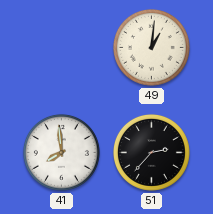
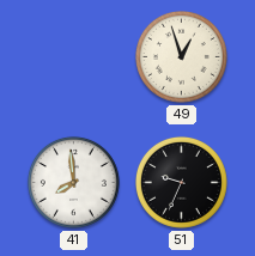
49: 1:01 -> 12:57 (181, 56)
51: 2:37 -> 9:34 (181, 182)
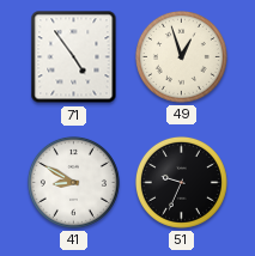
71: none -> 4:54 (74, 57)
41: 7:59 -> 8:50 (73, 182)
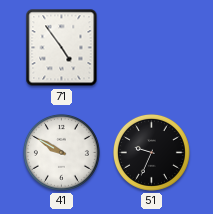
49: 12:57 -> none (181, 56)
41: 8:50 -> 9:50 (61, 152)
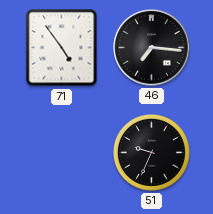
46: none -> 7:16 (152, 48)
41: 9:50 -> none (61, 152)
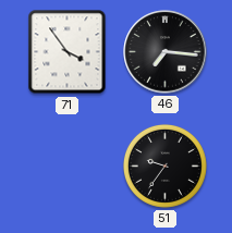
71: 4:54 -> 3:54 (68, 52)
51: 9:34 -> 9:36 (164, 165)
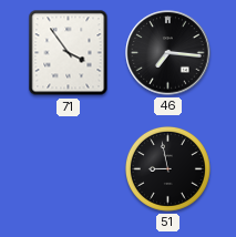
51: 9:36 -> 8:58 (167, 168)
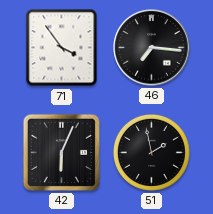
42: none -> 6:04 (61, 152)
51: 8:58 -> 1:58 (151, 152)
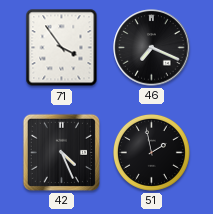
46: 7:16 -> 7:19 (152, 48)
42: 6:04 -> 4:26 (61, 152)
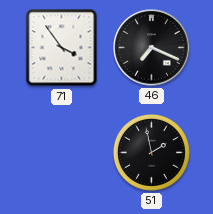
42: 4:26 -> none (61, 152)
